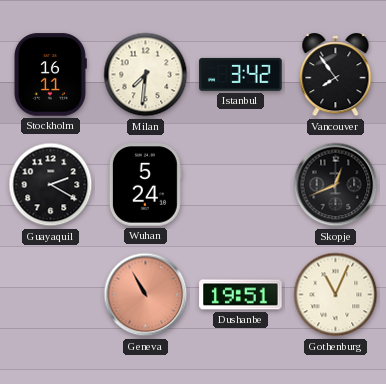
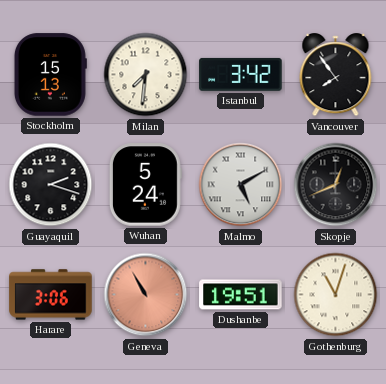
Stockholm: 16:11 -> 15:13 (50, 75)
Guayaquil: 2:20 -> 2:18 (51, 185)
Malmo: none -> 5:10 (241, 185)
Harare: none -> 3:06 (51, 295)
Gothenburg: 11:04 -> 11:03 (336, 295)
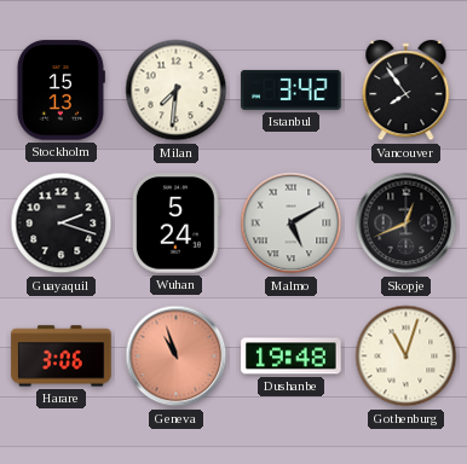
Geneva: 10:55 -> 10:57 (177, 356)
Dushanbe: 19:51 -> 19:48 (292, 356)
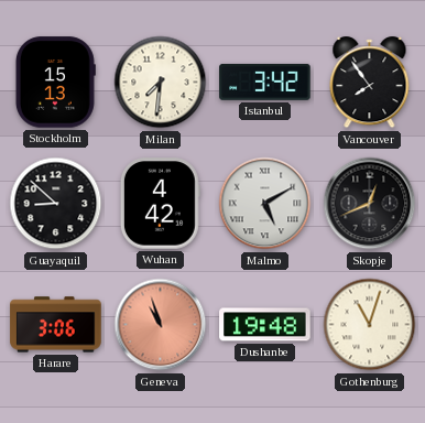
Guayaquil: 2:18 -> 8:52 (56, 204)
Wuhan: 5:24 -> 4:42 (160, 204)
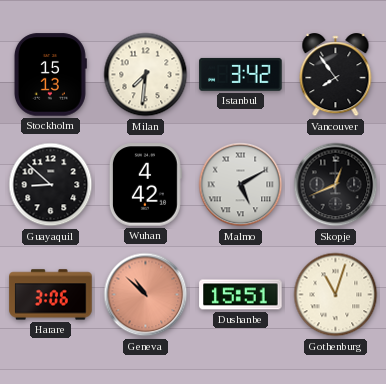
Geneva: 10:57 -> 10:52 (146, 295)
Dushanbe: 19:48 -> 15:51 (241, 295)
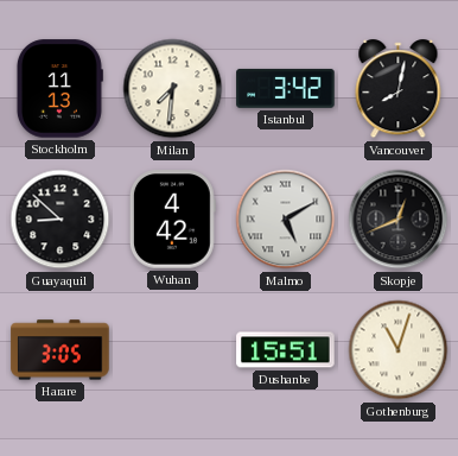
Stockholm: 15:13 -> 11:13 (59, 89)
Vancouver: 7:54 -> 8:02 (399, 89)
Harare: 3:06 -> 3:05 (61, 350)
Geneva: 10:52 -> none (146, 295)
